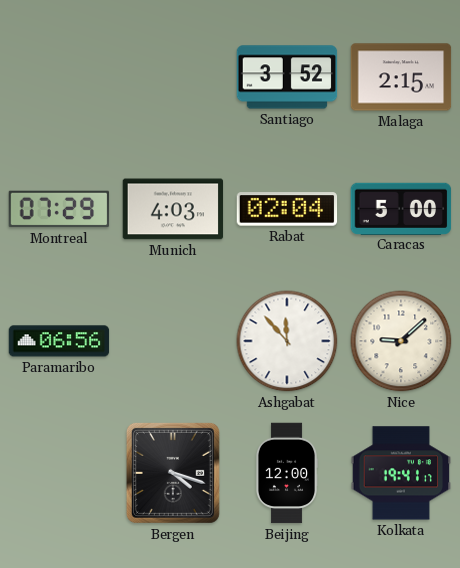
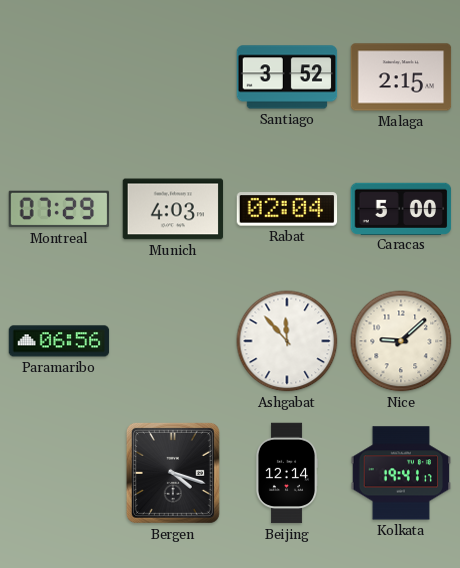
Beijing: 12:00 -> 12:14 (286, 473)
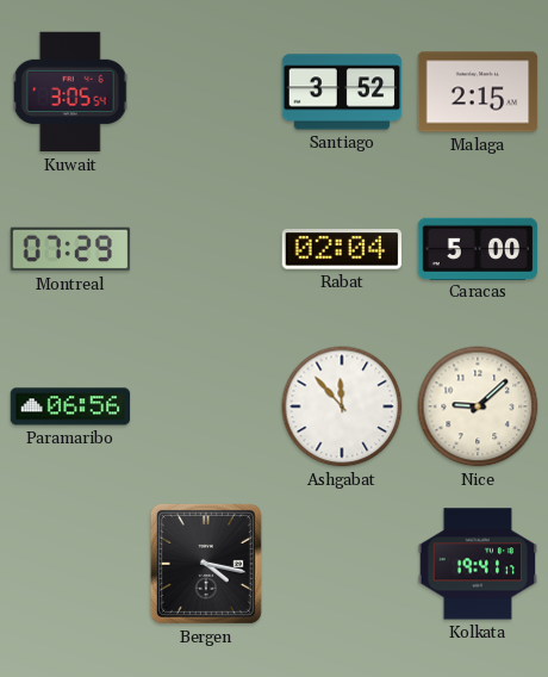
Kuwait: none -> 3:05 (70, 92)
Munich: 4:03 -> none (173, 209)
Bergen: 4:18 -> 4:17 (206, 564)
Beijing: 12:14 -> none (286, 473)
